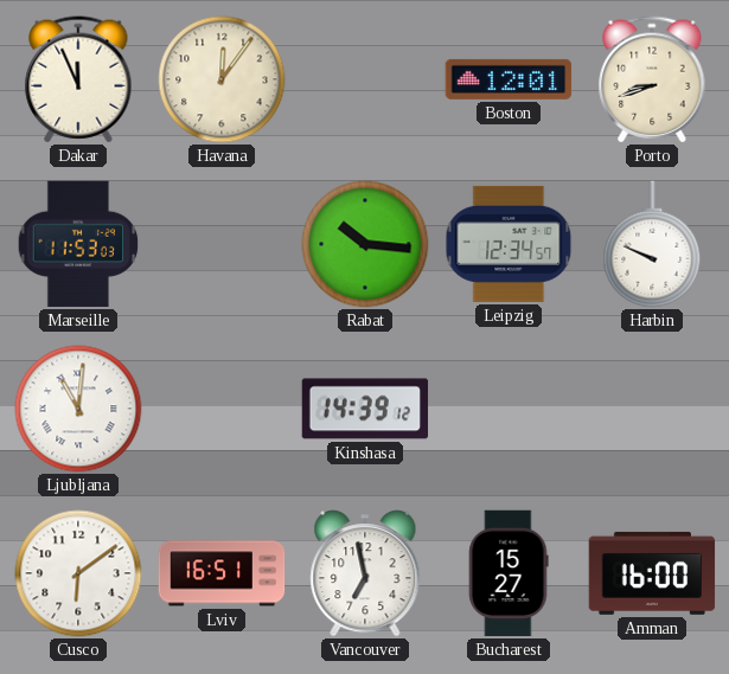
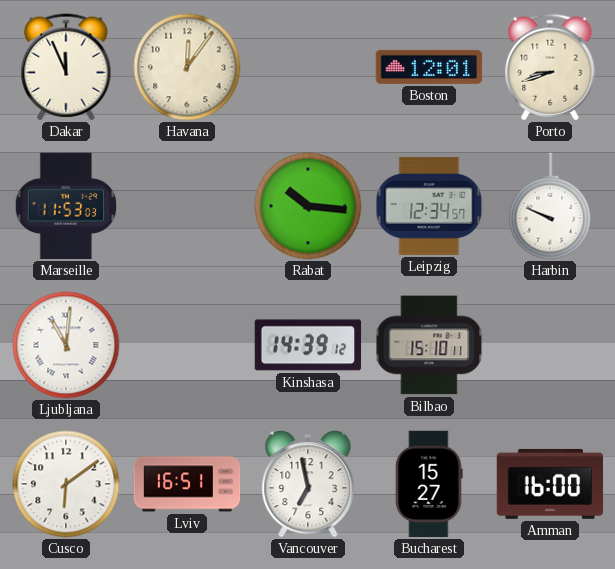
Bilbao: none -> 15:10 (429, 345)
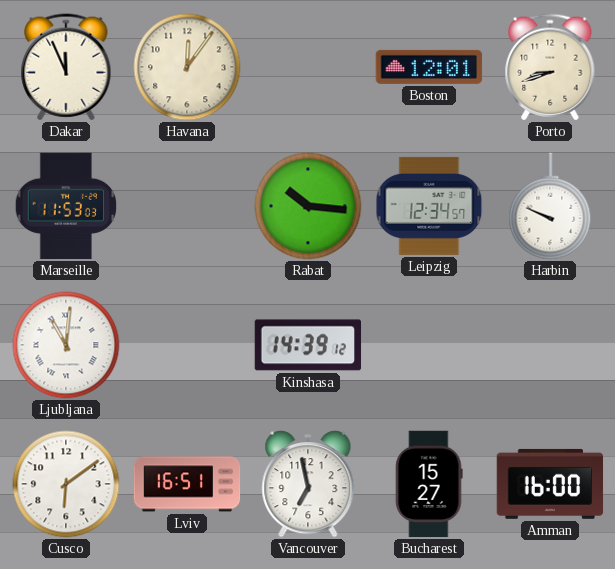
Bilbao: 15:10 -> none (429, 345)
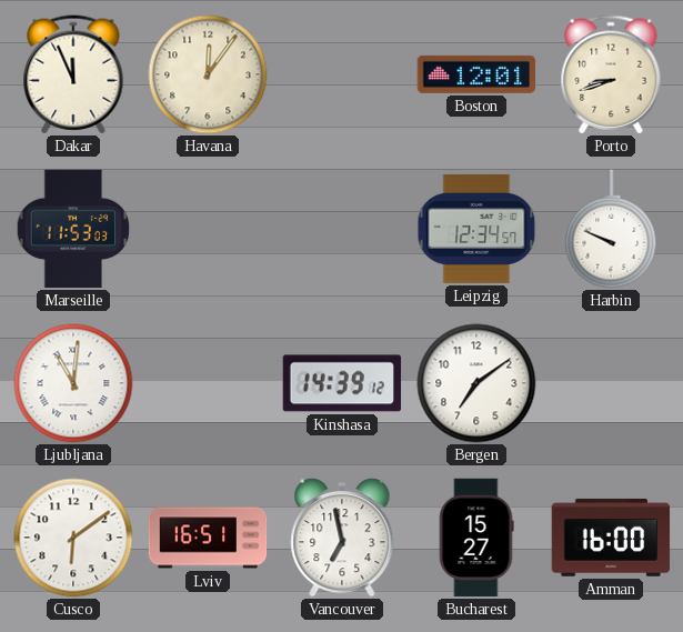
Rabat: 10:16 -> none (308, 206)
Bergen: none -> 7:09 (476, 383)
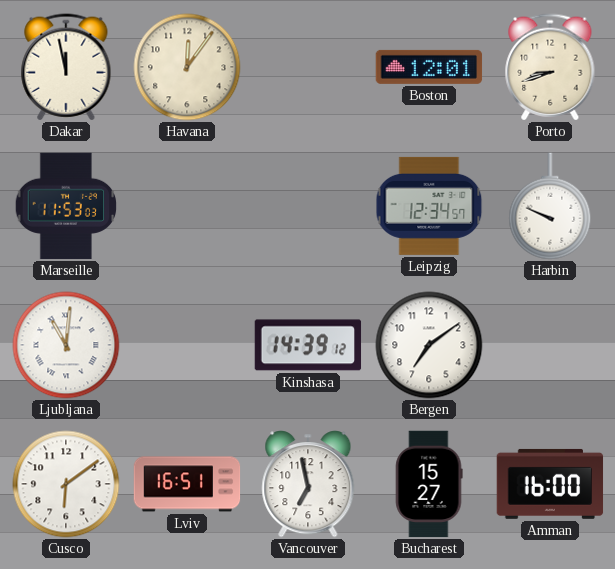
Dakar: 11:56 -> 11:58 (66, 67)
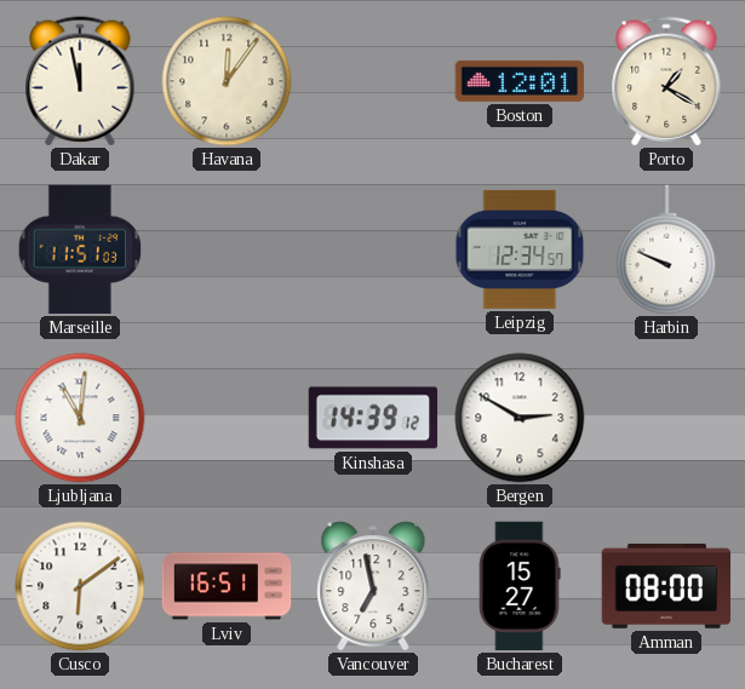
Porto: 8:42 -> 1:20 (666, 81)
Marseille: 11:53 -> 11:51 (80, 249)
Bergen: 7:09 -> 2:50 (520, 418)
Amman: 16:00 -> 08:00 (666, 586)
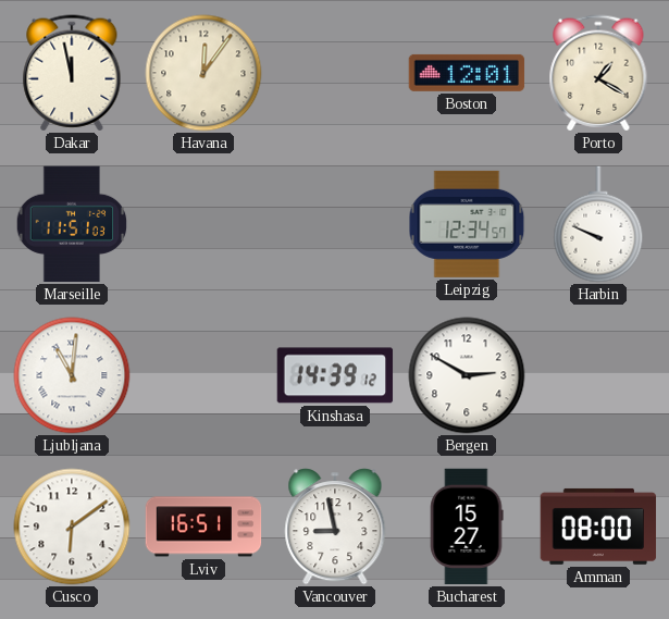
Vancouver: 6:58 -> 8:58 (335, 527)
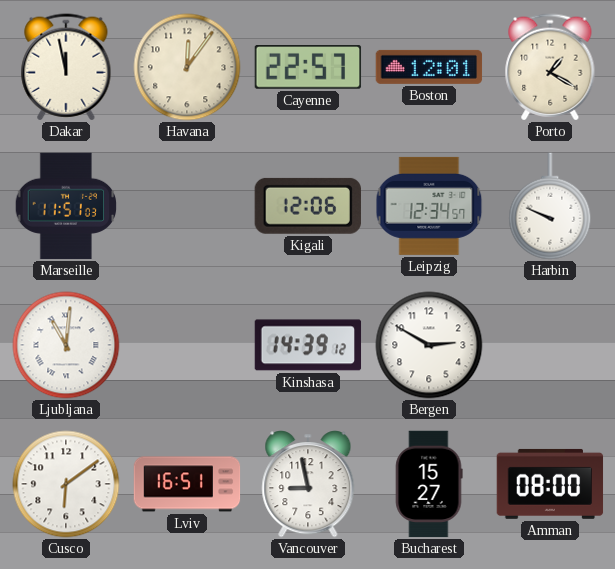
Cayenne: none -> 22:57 (308, 67)
Kigali: none -> 12:06 (308, 206)
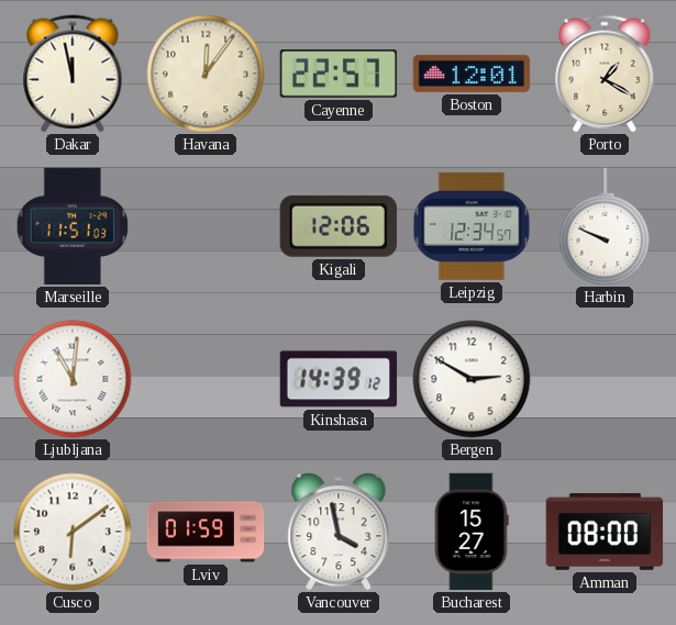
Lviv: 16:51 -> 01:59 (206, 532)
Vancouver: 8:58 -> 3:58 (339, 532)
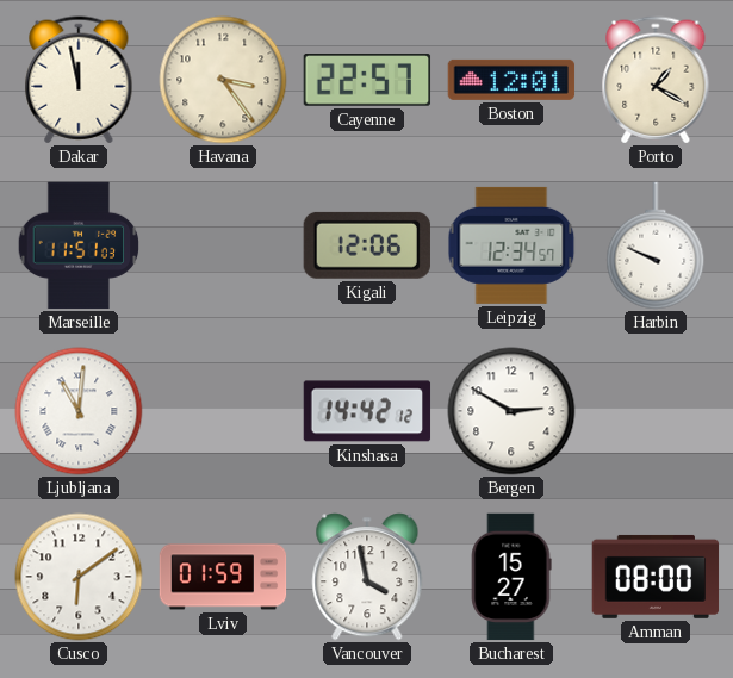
Havana: 12:06 -> 3:24 (223, 80)
Kinshasa: 14:39 -> 14:42 (367, 411)
